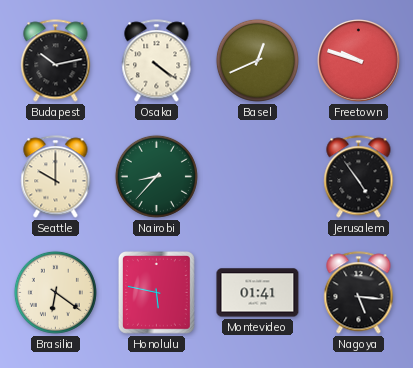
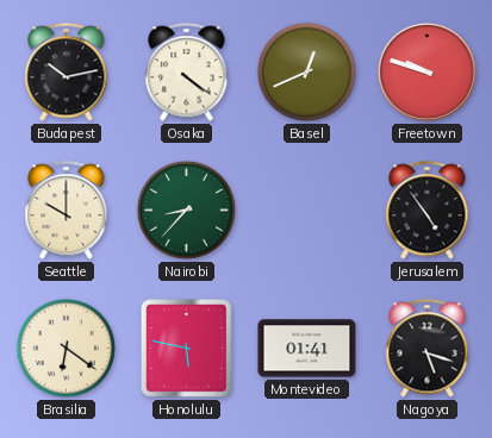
Nagoya: 5:16 -> 5:18 (428, 349)
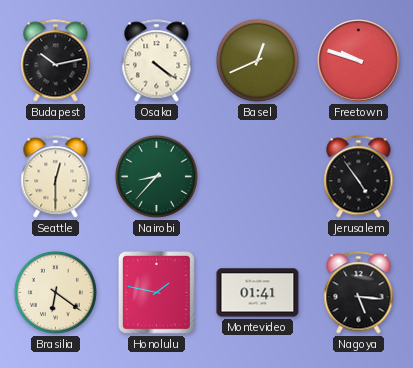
Seattle: 10:00 -> 12:30 (56, 177)
Honolulu: 5:47 -> 1:47 (157, 293)
Nagoya: 5:18 -> 5:16 (359, 293)
